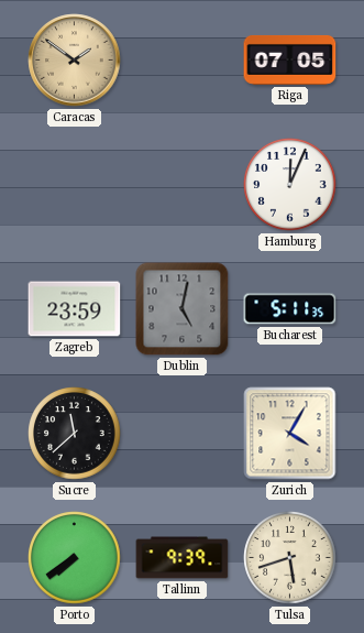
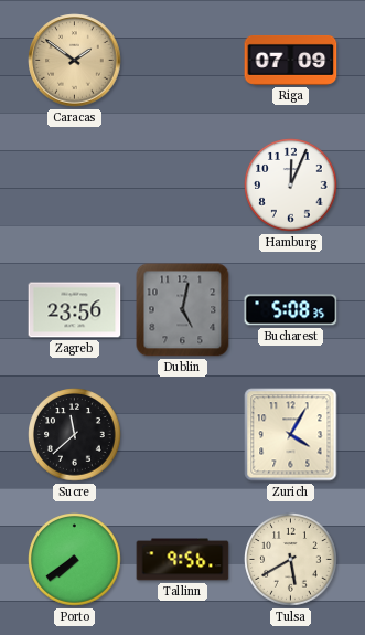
Riga: 07:05 -> 07:09 (291, 60)
Zagreb: 23:59 -> 23:56 (75, 310)
Bucharest: 5:11 -> 5:08 (291, 310)
Tallinn: 9:39 -> 9:56 (183, 560)
Tulsa: 5:42 -> 5:40 (291, 560)
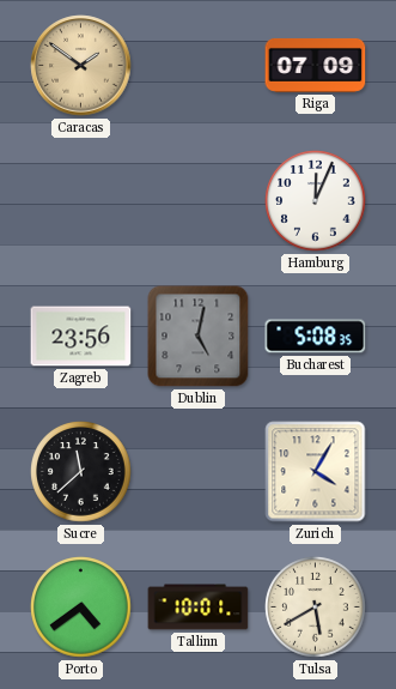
Porto: 7:39 -> 4:39 (81, 608)
Tallinn: 9:56 -> 10:01 (199, 608)
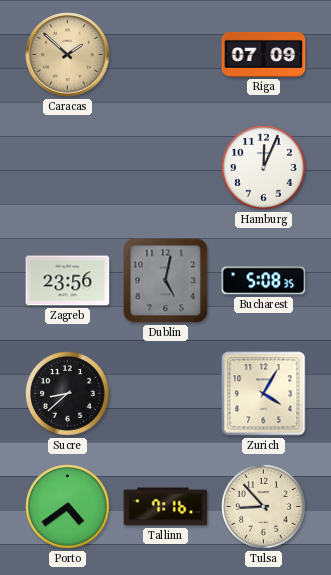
Caracas: 1:51 -> 1:52 (68, 55)
Sucre: 11:38 -> 8:38 (68, 394)
Tallinn: 10:01 -> 7:16 (166, 507)
Tulsa: 5:40 -> 8:53 (264, 507)
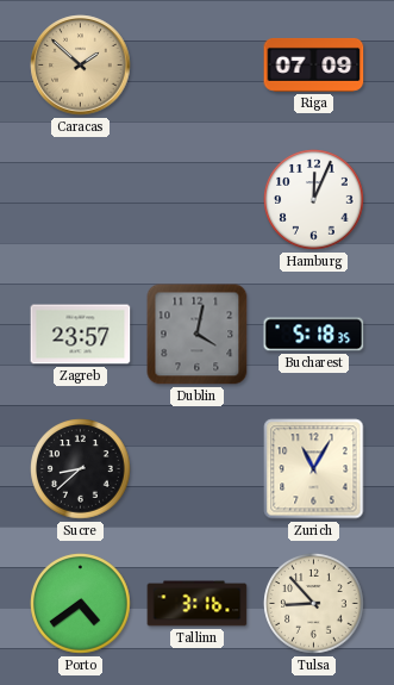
Zagreb: 23:56 -> 23:57 (81, 335)
Dublin: 5:02 -> 4:02 (198, 335)
Bucharest: 5:08 -> 5:18 (314, 335)
Zurich: 4:05 -> 11:05 (314, 469)
Tallinn: 7:16 -> 3:16 (198, 604)
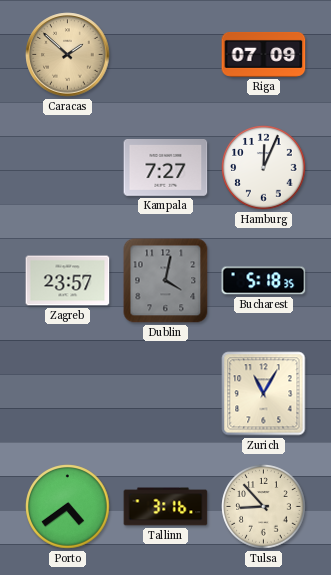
Kampala: none -> 7:27 (166, 168)
Sucre: 8:38 -> none (81, 469)
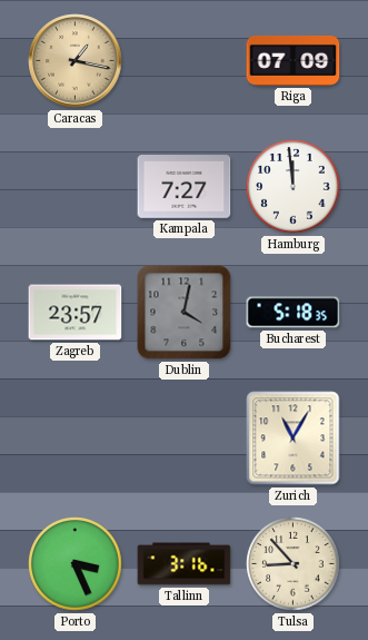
Caracas: 1:52 -> 1:17 (76, 61)
Hamburg: 12:04 -> 11:59 (294, 187)
Porto: 4:39 -> 3:26 (76, 564)
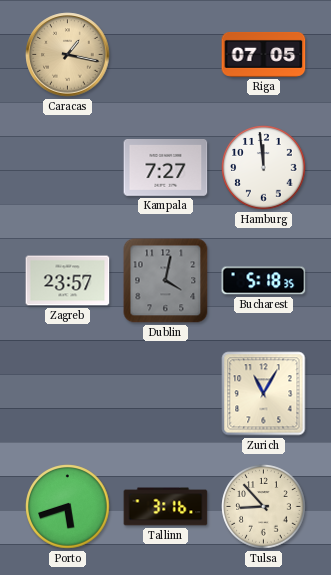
Riga: 07:09 -> 07:05 (264, 54)
Porto: 3:26 -> 5:42 (68, 507)
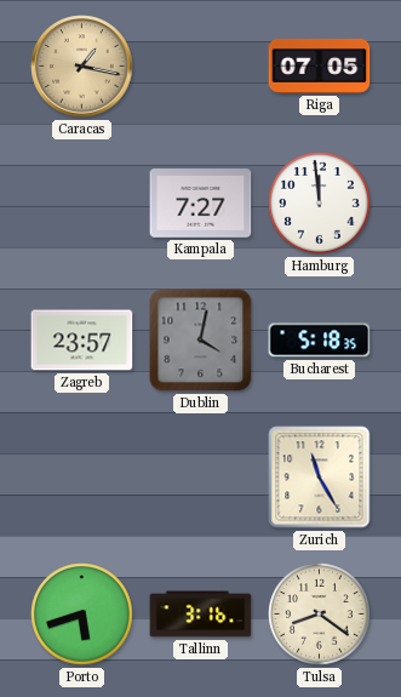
Zurich: 11:05 -> 11:25 (320, 478)
Tulsa: 8:53 -> 8:21 (320, 615)
